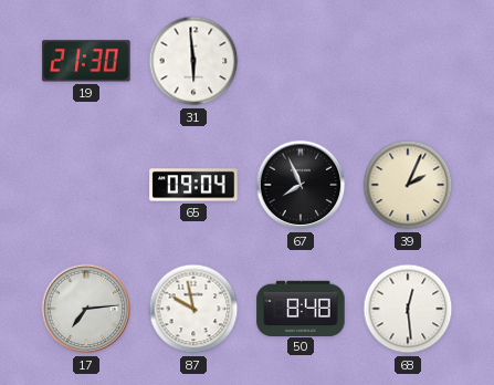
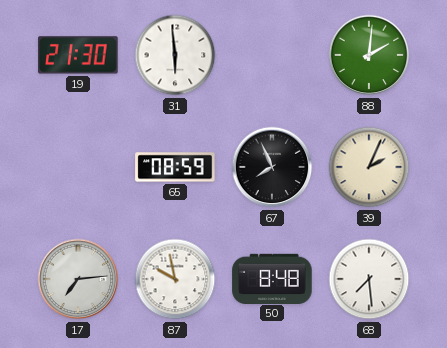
88: none -> 2:01 (369, 55)
65: 09:04 -> 08:59 (175, 167)
68: 12:29 -> 7:29 (369, 279)
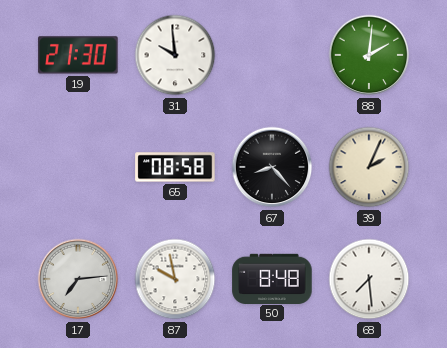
31: 5:59 -> 9:59 (175, 55)
65: 08:59 -> 08:58 (175, 167)
67: 7:56 -> 8:23 (272, 167)
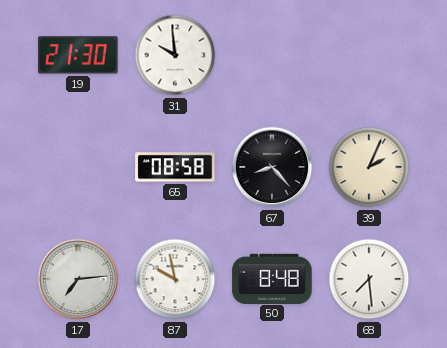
88: 2:01 -> none (369, 55)
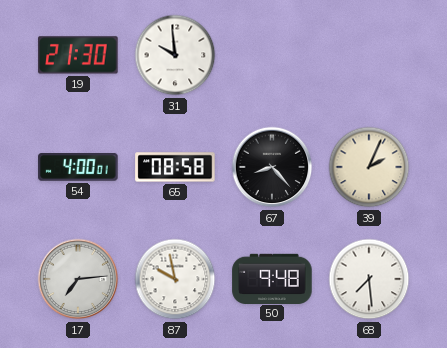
54: none -> 4:00 (78, 167)
50: 8:48 -> 9:48 (272, 278)
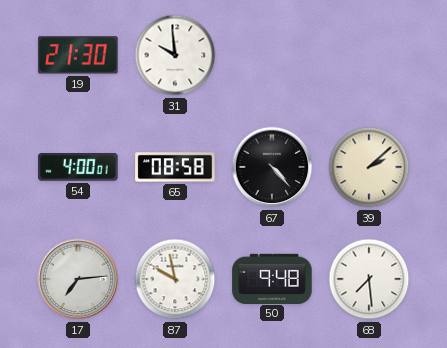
67: 8:23 -> 4:23 (272, 167)
39: 2:04 -> 2:08 (369, 167)
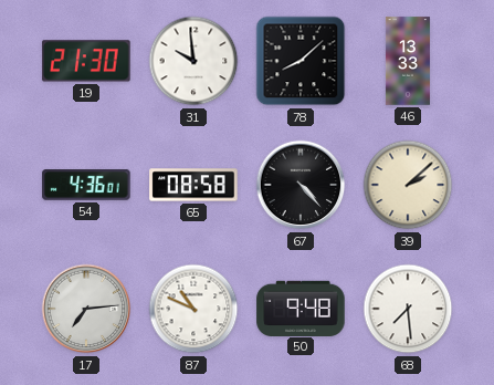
78: none -> 8:08 (301, 61)
46: none -> 13:33 (408, 61)
54: 4:00 -> 4:36 (86, 185)
87: 9:58 -> 10:49 (193, 309)
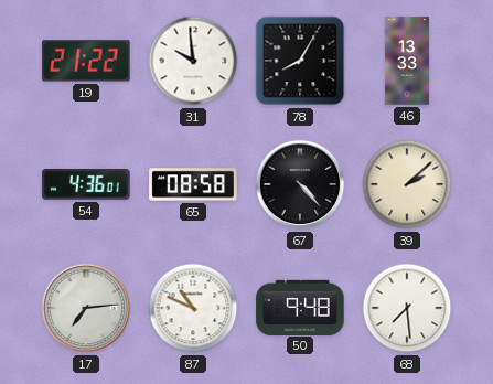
19: 21:30 -> 21:22 (86, 61)
78: 8:08 -> 8:05 (300, 61)
